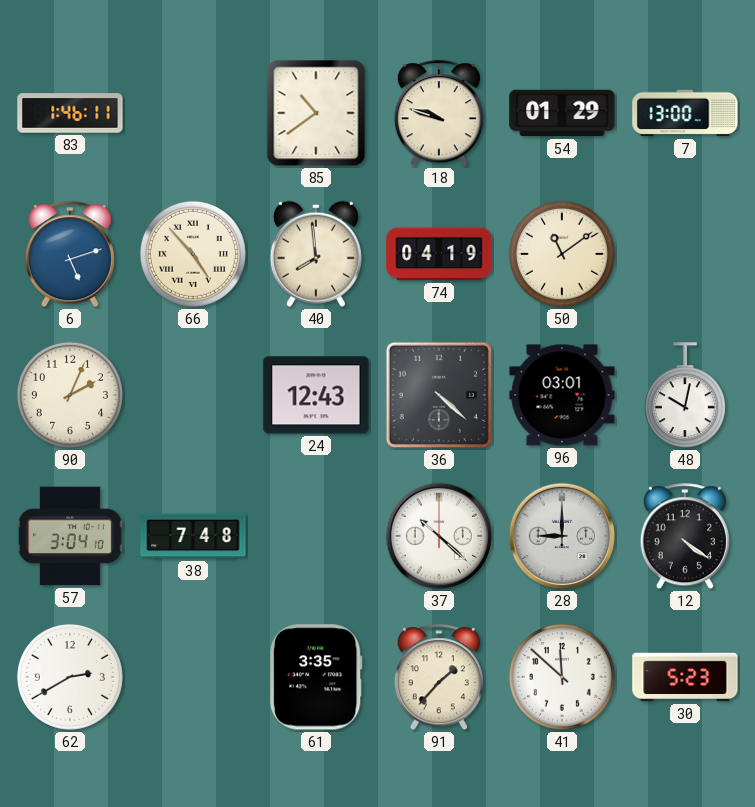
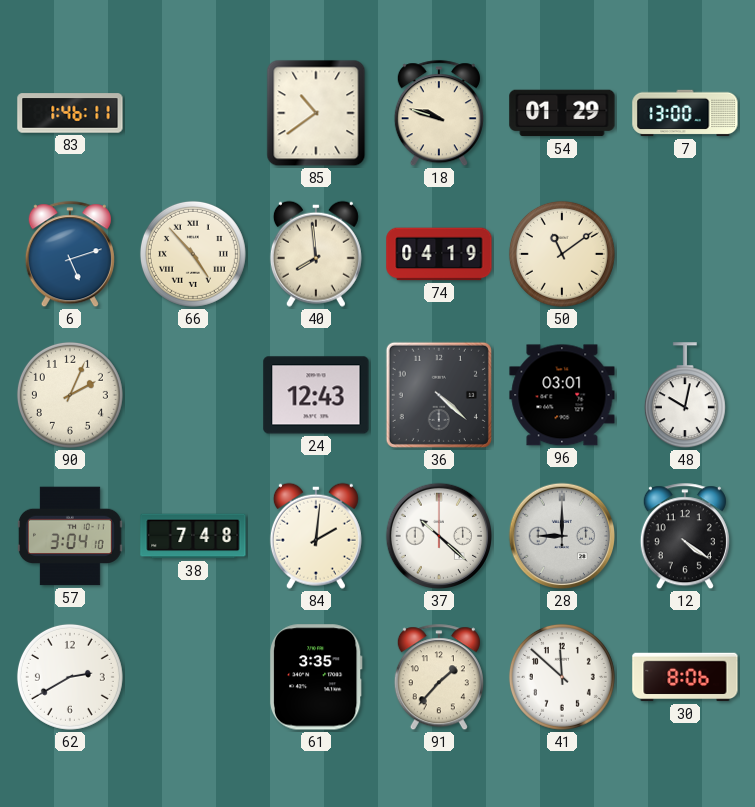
84: none -> 2:01 (316, 536)
30: 5:23 -> 8:06 (685, 677)
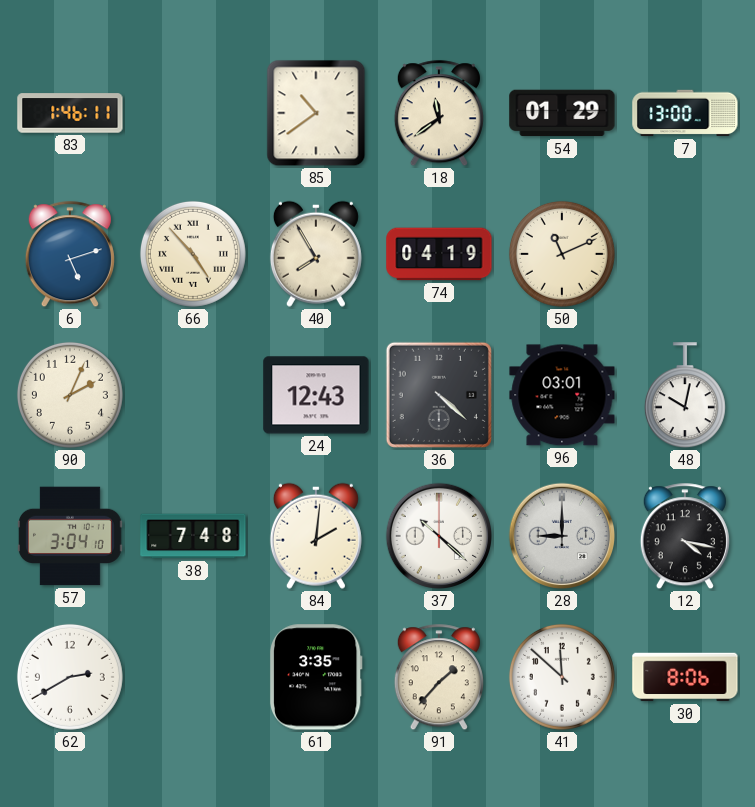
18: 9:48 -> 11:39 (439, 114)
40: 7:59 -> 7:55 (316, 254)
50: 11:09 -> 11:11 (562, 254)
12: 4:21 -> 4:17 (685, 537)
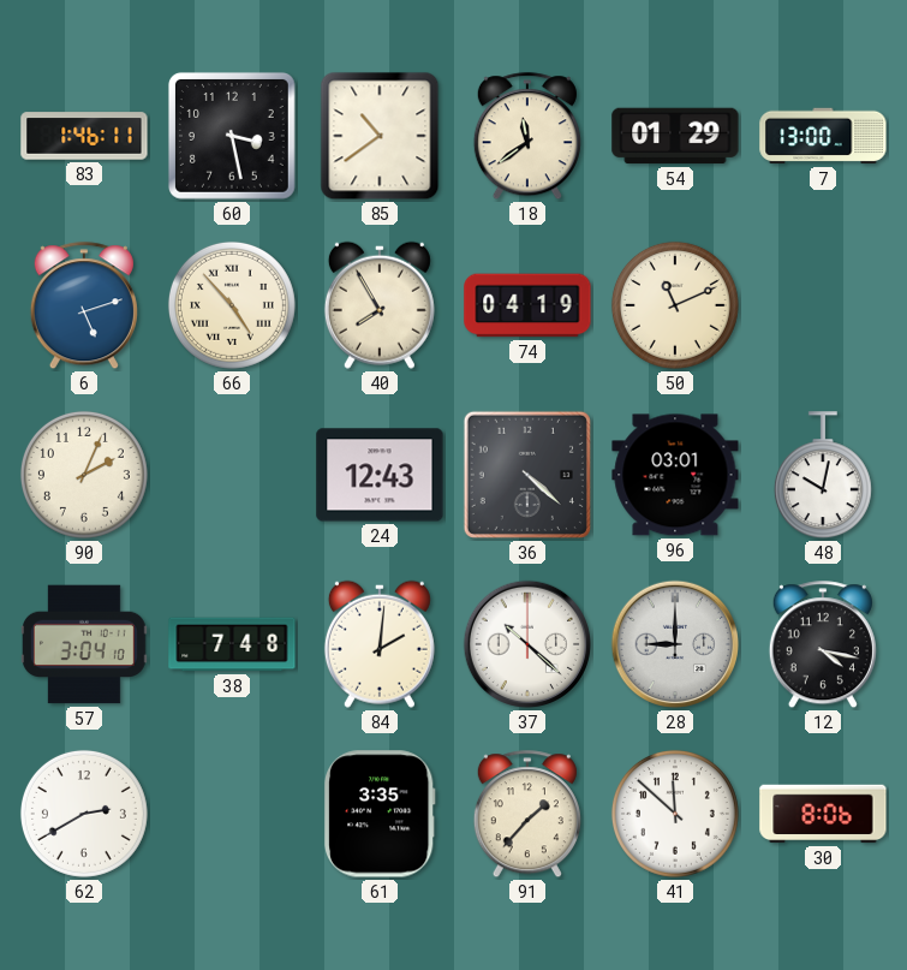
60: none -> 3:28 (232, 136)
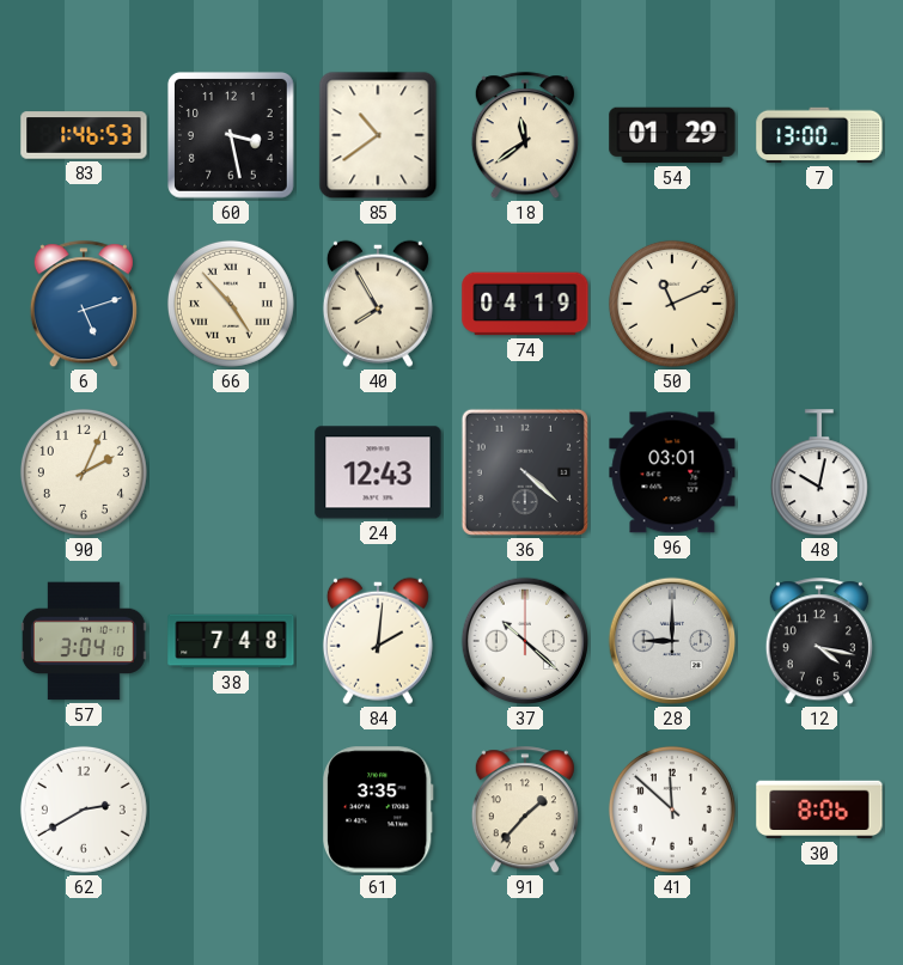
83: 1:46:11 -> 1:46:53 (84, 135)
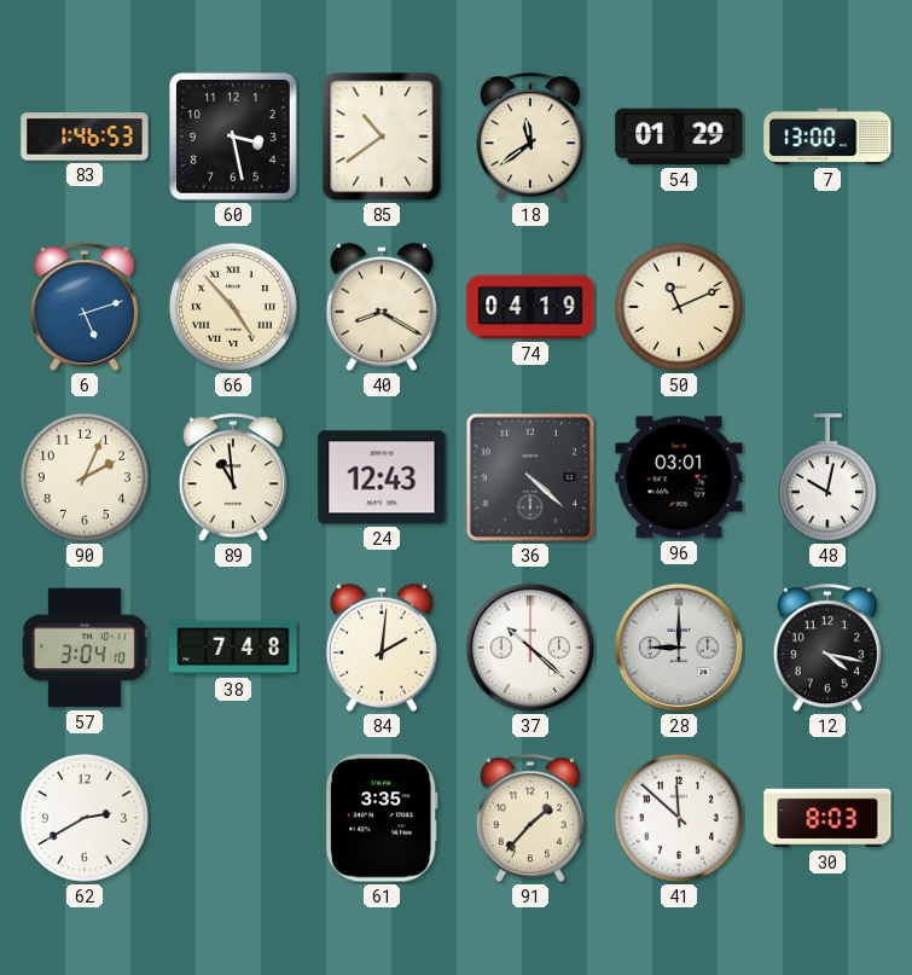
40: 7:55 -> 8:20 (382, 307)
89: none -> 10:59 (233, 478)
30: 8:06 -> 8:03 (827, 818)
